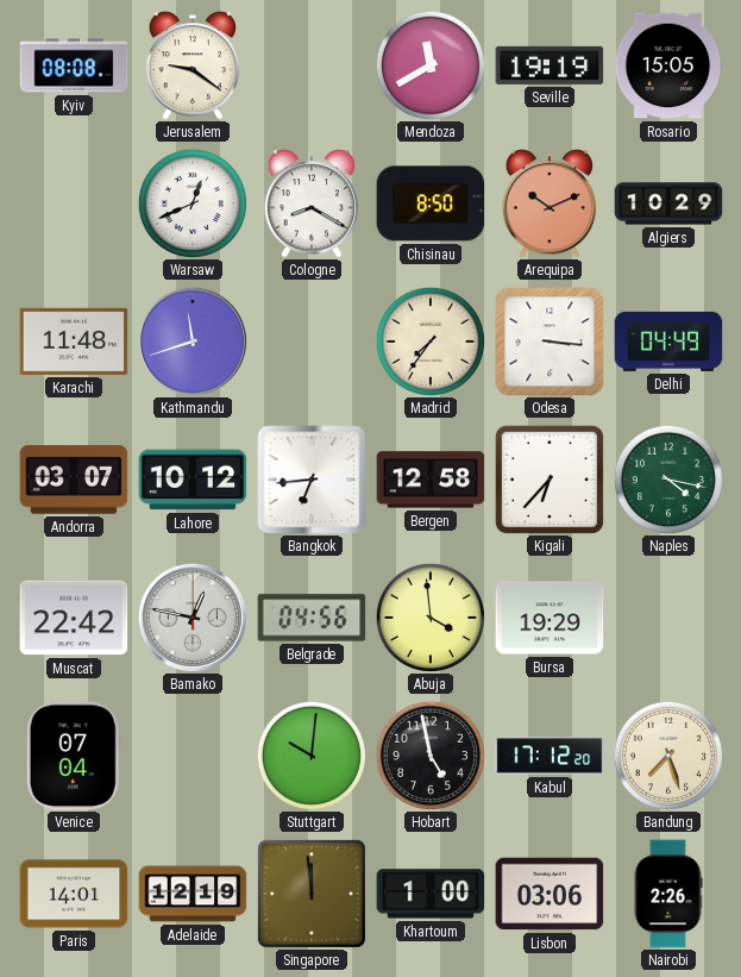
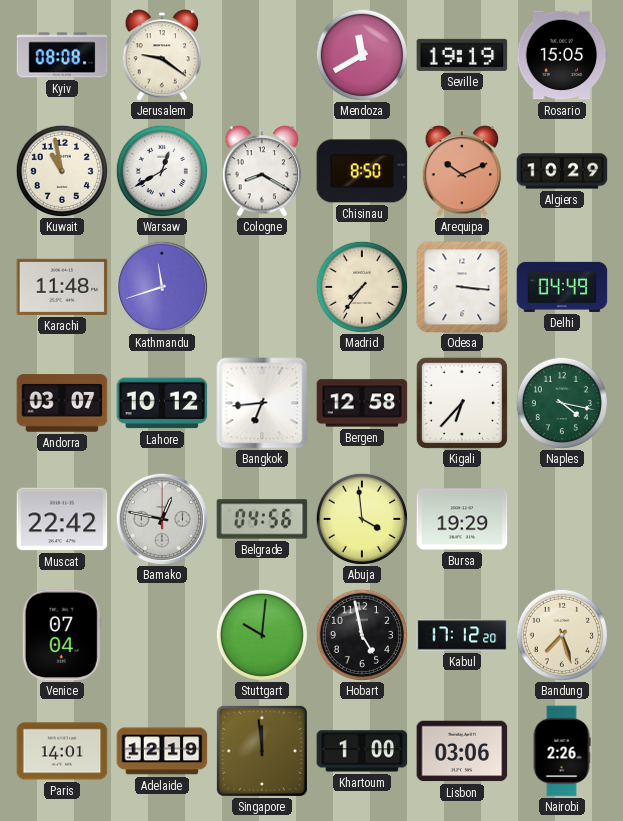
Kuwait: none -> 10:58 (62, 171)
Warsaw: 12:41 -> 12:40 (162, 171)
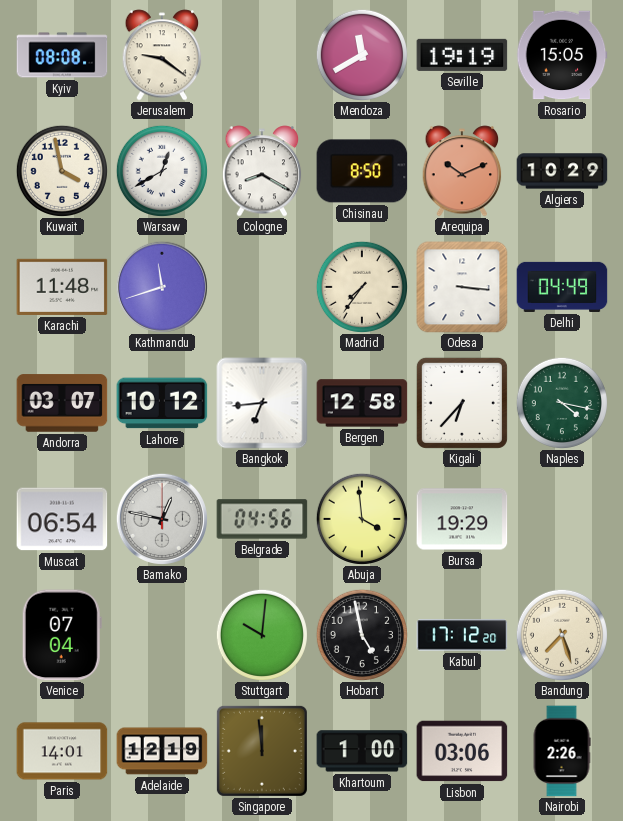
Kuwait: 10:58 -> 3:58 (62, 171)
Muscat: 22:42 -> 06:54 (62, 519)
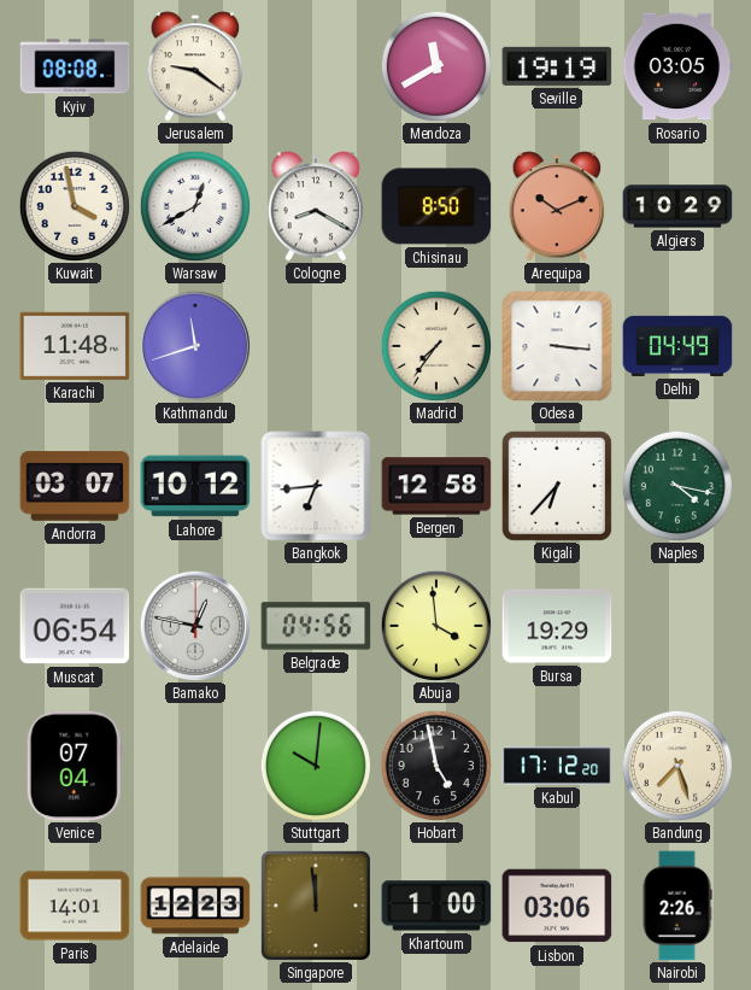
Rosario: 15:05 -> 03:05 (677, 66)
Adelaide: 12:19 -> 12:23 (195, 906)
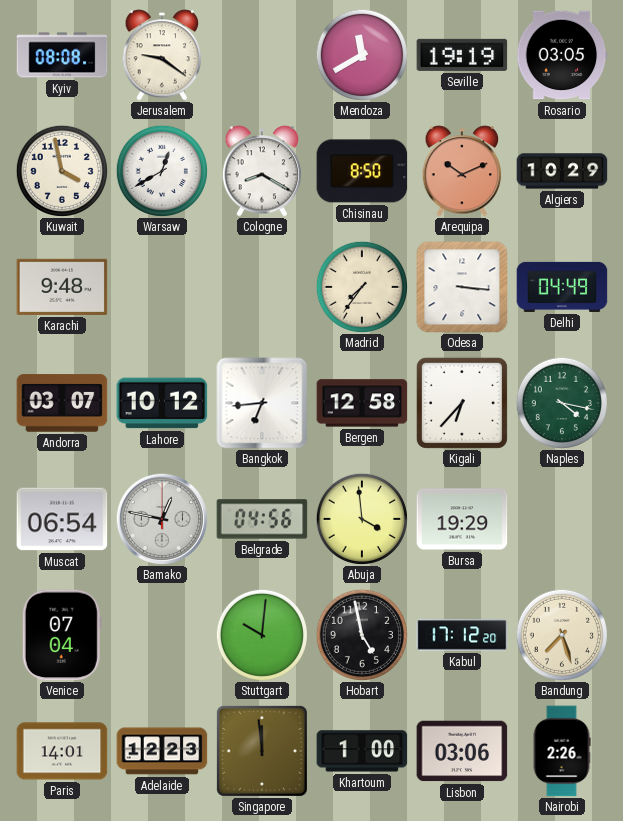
Karachi: 11:48 -> 9:48 (62, 287)
Kathmandu: 11:42 -> none (195, 346)
